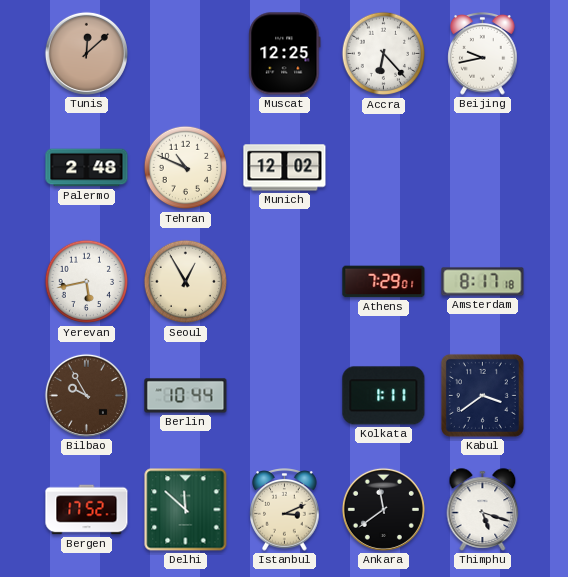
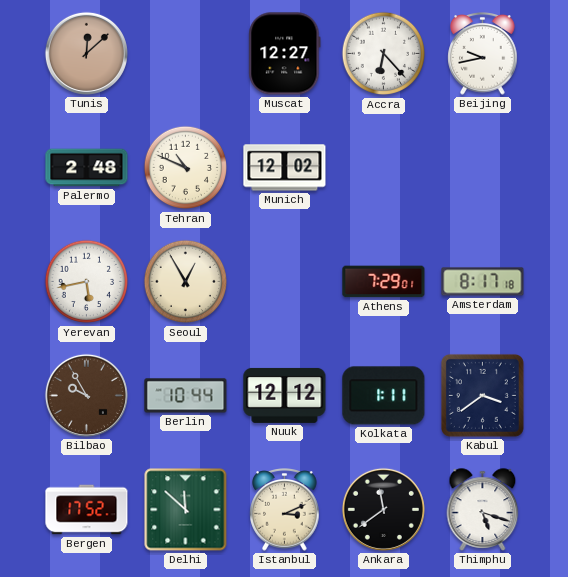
Muscat: 12:25 -> 12:27 (285, 54)
Nuuk: none -> 12:12 (285, 395)
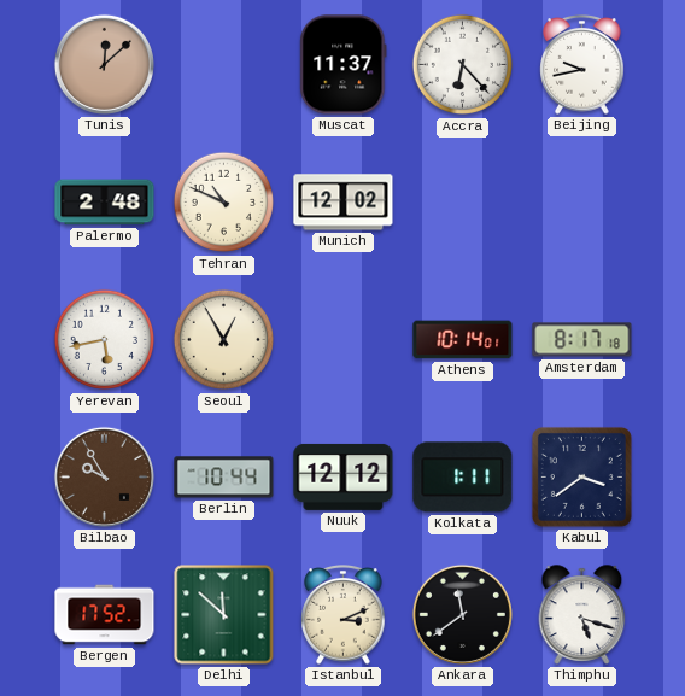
Muscat: 12:27 -> 11:37 (344, 65)
Athens: 7:29 -> 10:14 (463, 340)
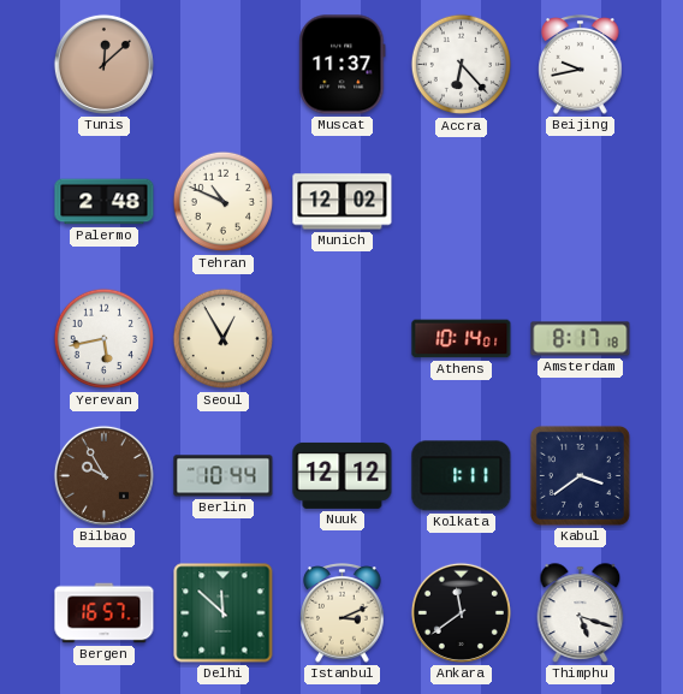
Bergen: 17:52 -> 16:57 (105, 613)
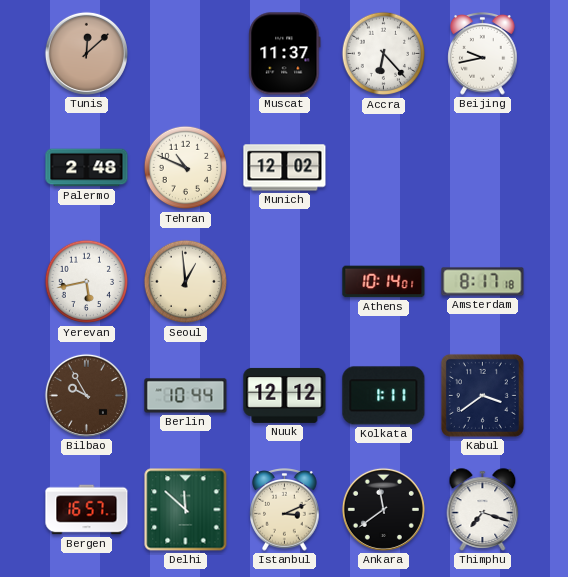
Seoul: 12:55 -> 12:59 (186, 282)
Thimphu: 5:18 -> 7:18 (483, 510)
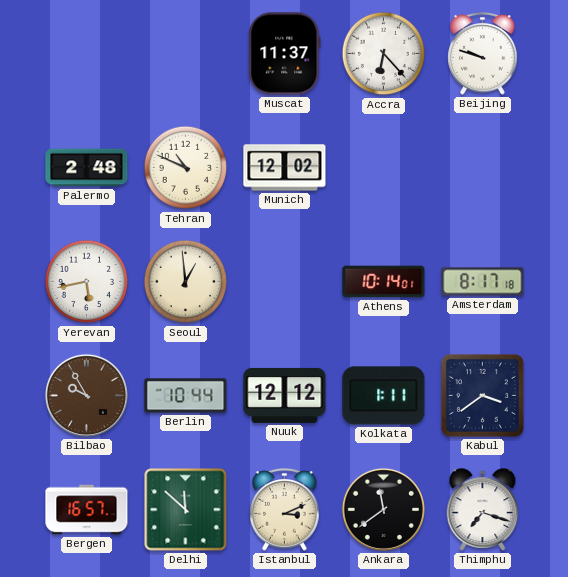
Tunis: 12:08 -> none (86, 53)
Beijing: 9:43 -> 9:48 (483, 54)
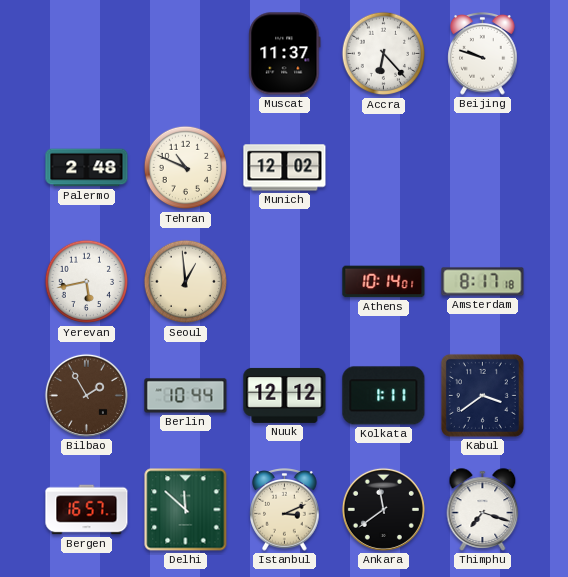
Bilbao: 9:55 -> 1:55 (86, 395)
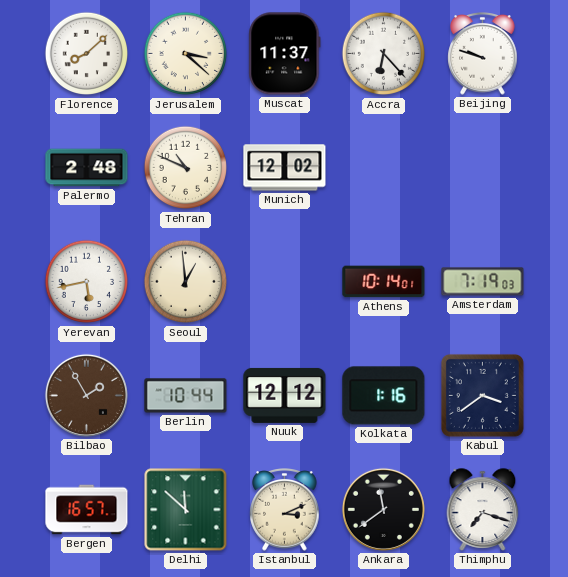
Florence: none -> 8:08 (87, 54)
Jerusalem: none -> 3:22 (186, 54)
Amsterdam: 8:17 -> 7:19 (483, 282)
Kolkata: 1:11 -> 1:16 (384, 396)
